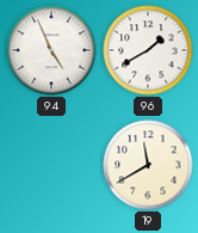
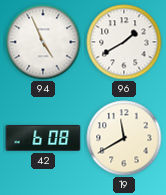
42: none -> 6:08 (43, 138)
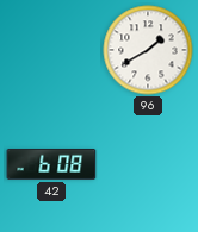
94: 4:56 -> none (43, 42)
19: 11:40 -> none (124, 138)
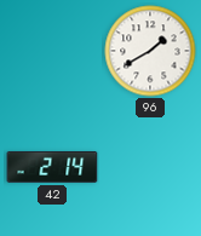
42: 6:08 -> 2:14 (52, 167)
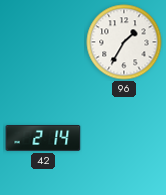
96: 1:40 -> 1:35 (124, 42)
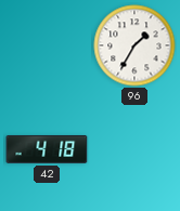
42: 2:14 -> 4:18 (47, 149)
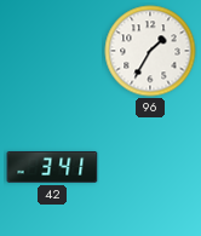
42: 4:18 -> 3:41 (52, 167)
